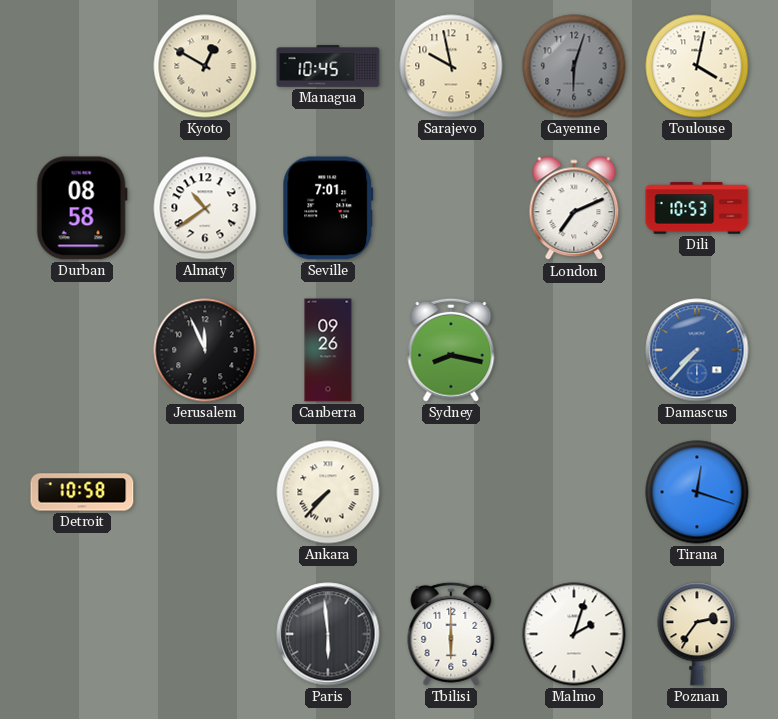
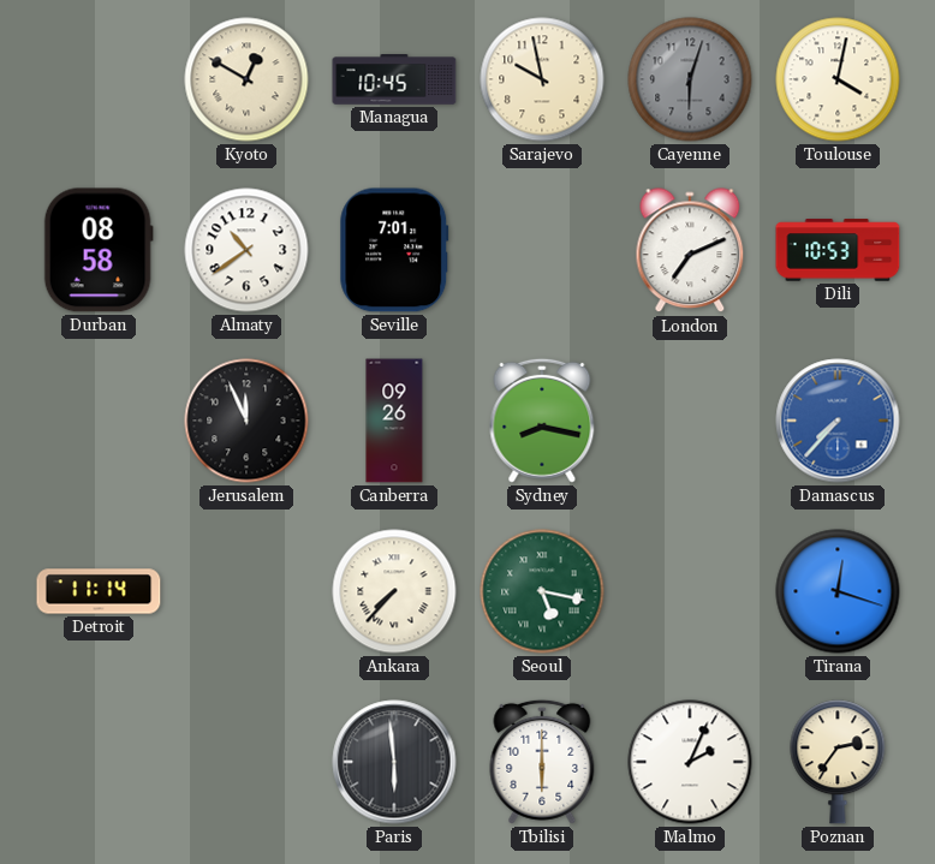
Detroit: 10:58 -> 11:14 (99, 591)
Seoul: none -> 5:17 (542, 591)
Malmo: 2:03 -> 2:04 (690, 762)
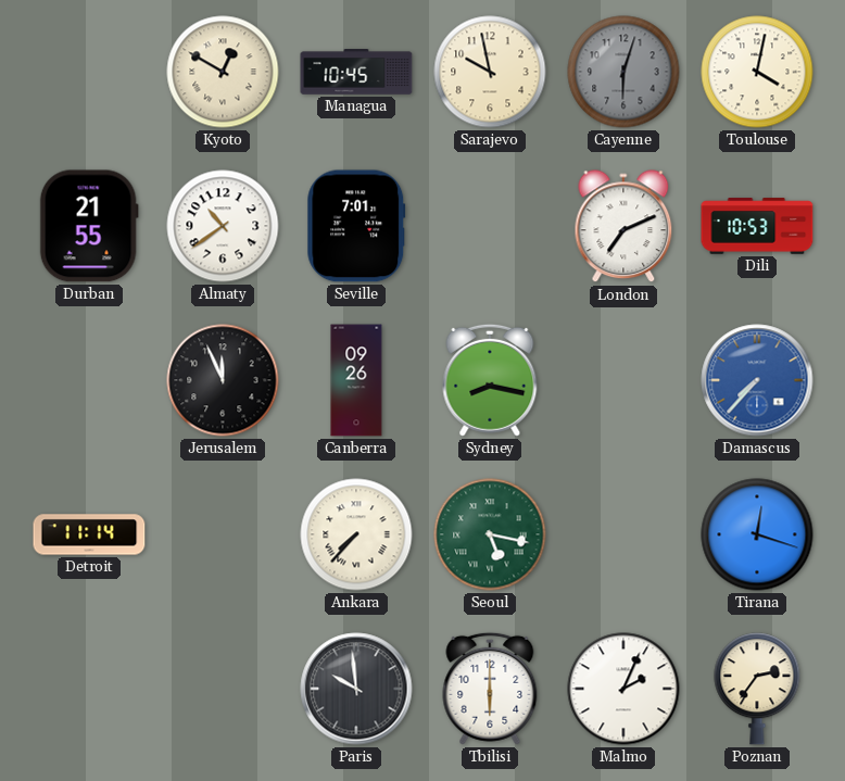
Durban: 08:58 -> 21:55 (89, 226)
Paris: 5:59 -> 9:59 (356, 689)
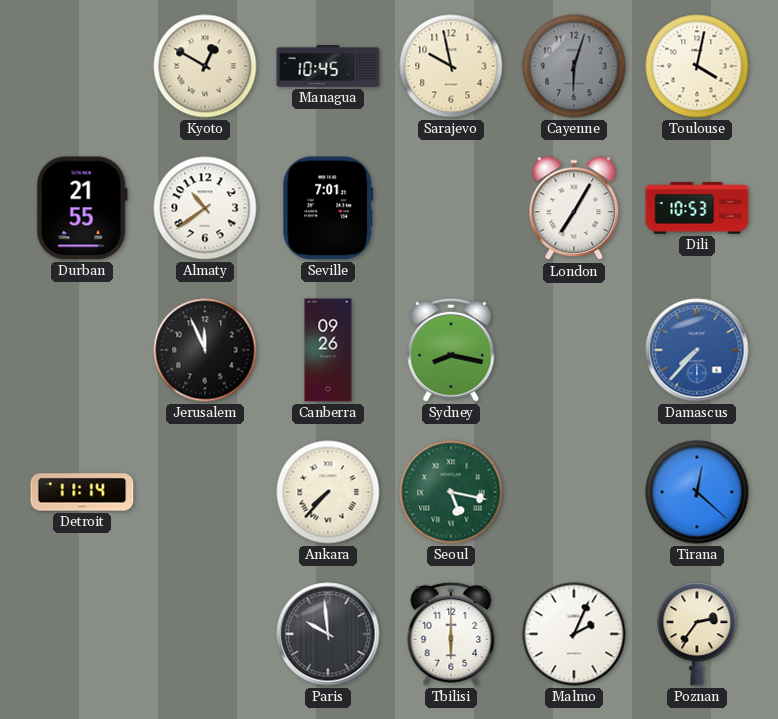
London: 7:11 -> 7:05 (574, 209)
Tirana: 12:18 -> 12:22 (697, 492)
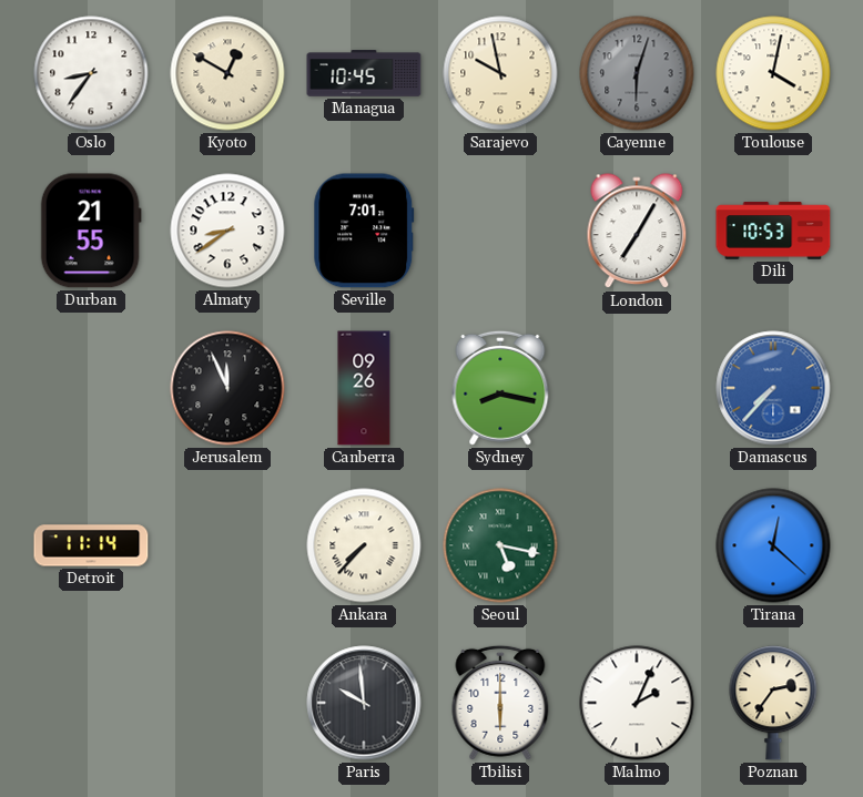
Oslo: none -> 8:36 (91, 73)
Almaty: 10:39 -> 8:39 (227, 231)
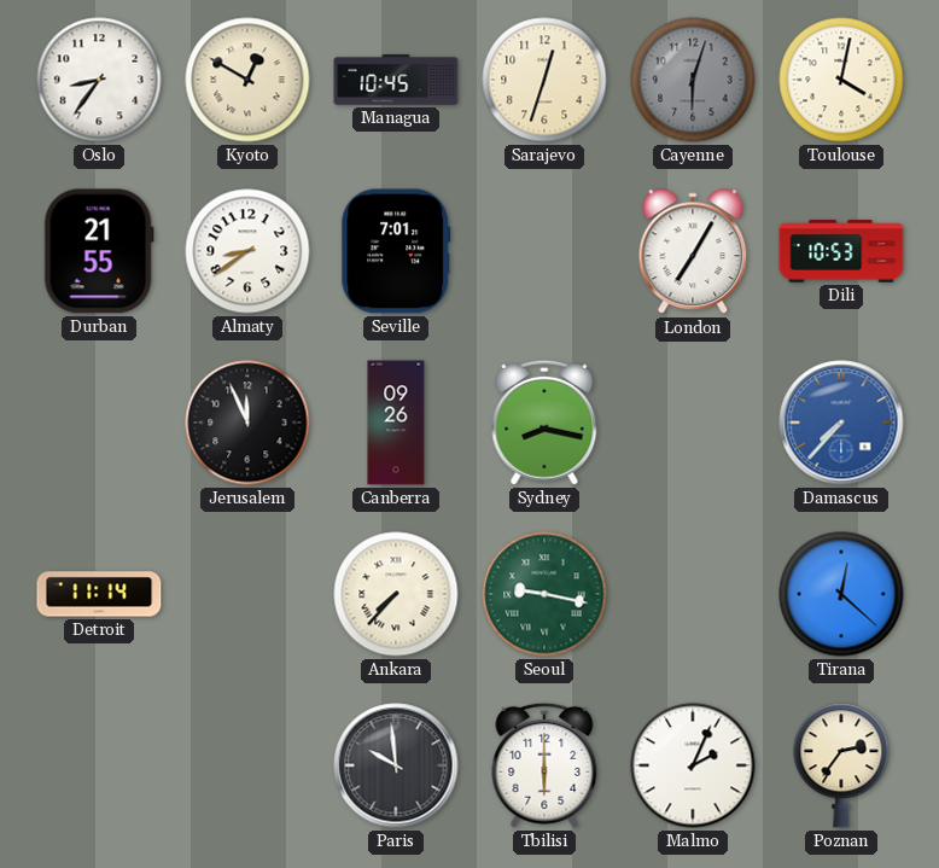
Sarajevo: 9:58 -> 12:33 (544, 80)
Seoul: 5:17 -> 9:17 (544, 594)
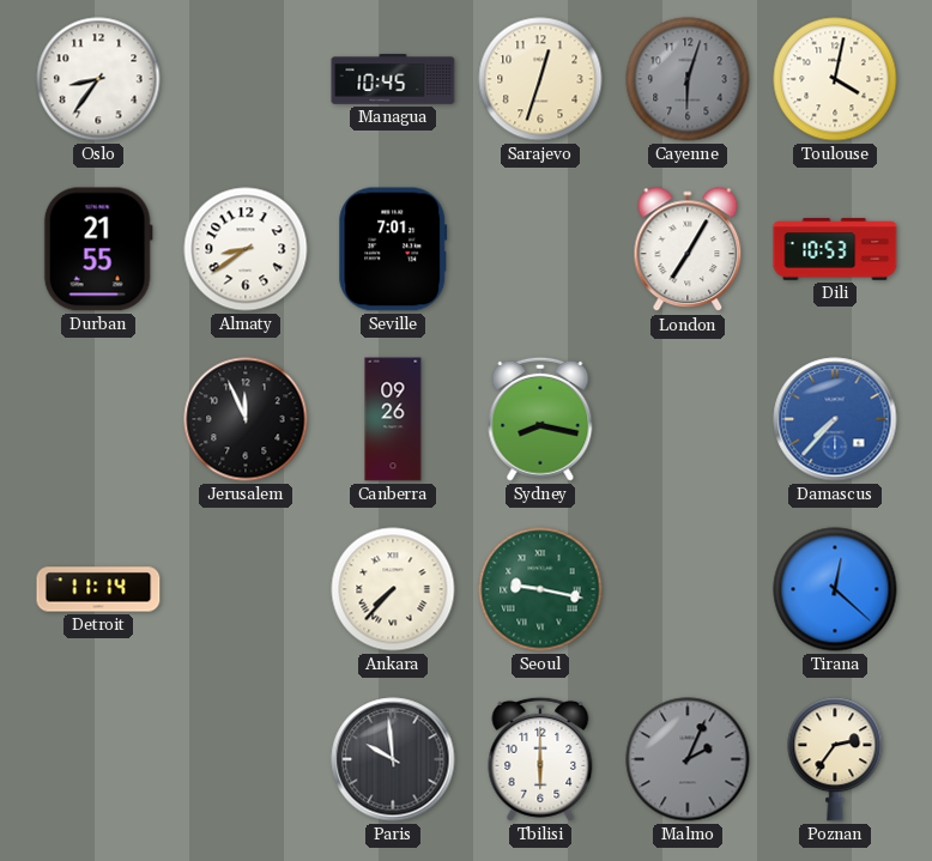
Kyoto: 12:50 -> none (247, 80)
Malmo dial: white -> grey (688, 759)
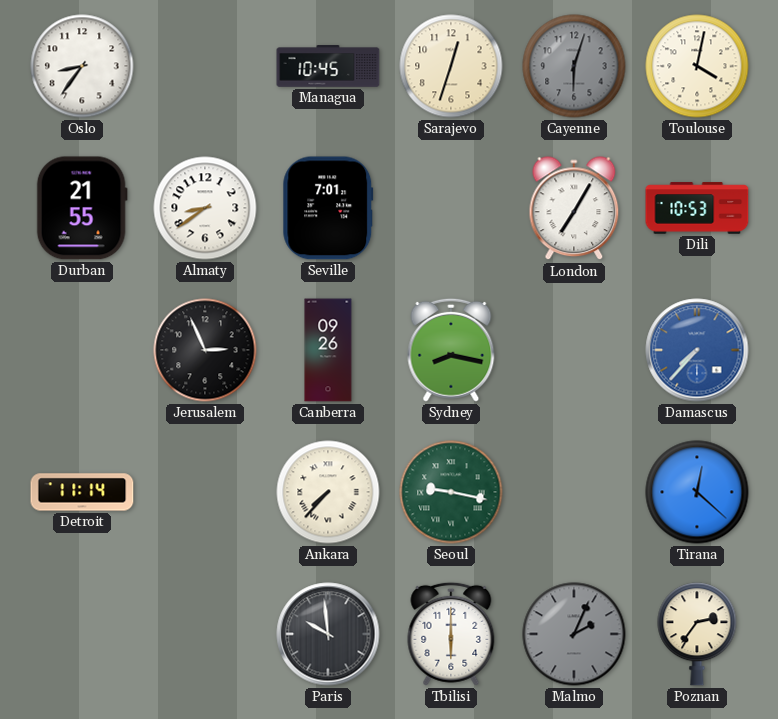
Jerusalem: 11:56 -> 2:56 (205, 350)
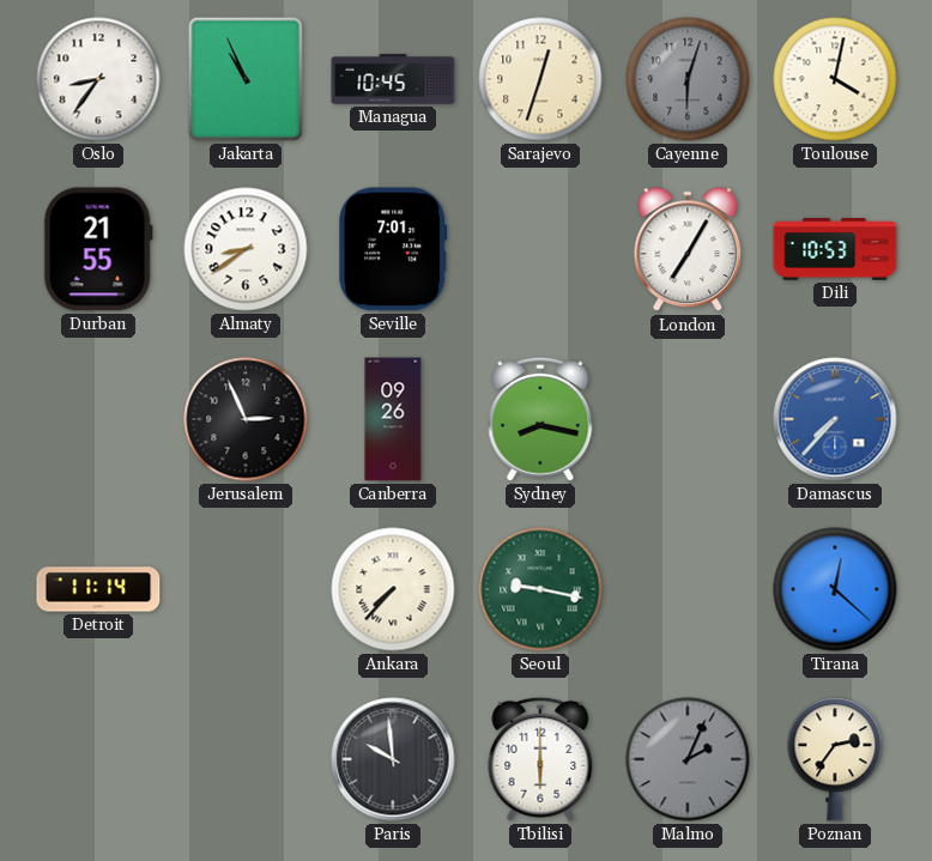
Jakarta: none -> 10:56 (246, 79)
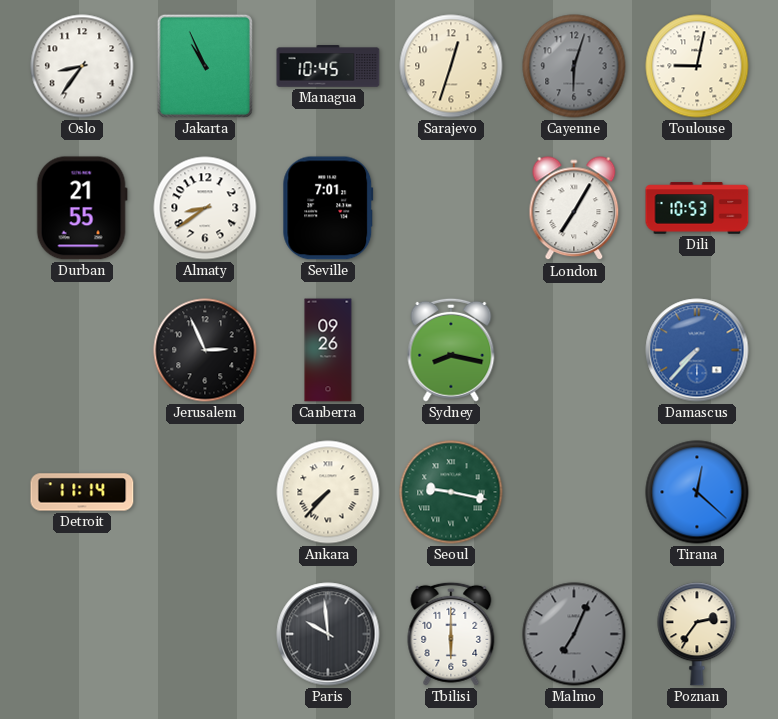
Toulouse: 4:02 -> 9:02 (697, 66)
Malmo: 2:04 -> 7:04 (574, 634)
